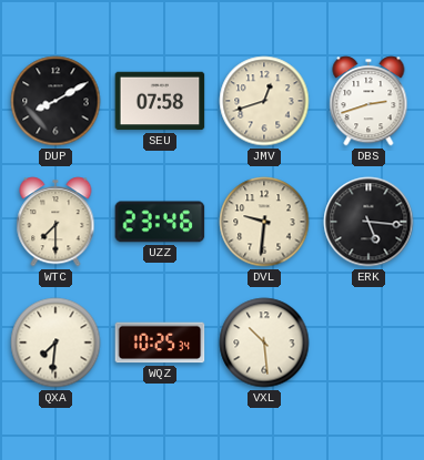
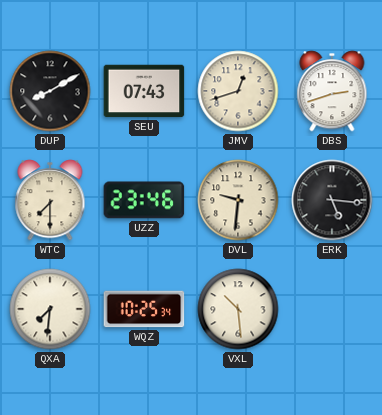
SEU: 07:58 -> 07:43 (144, 91)
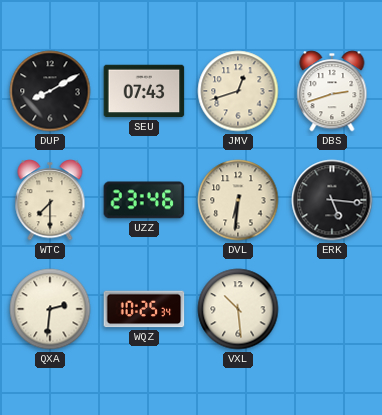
DVL: 9:31 -> 6:31 (238, 200)
QXA: 7:31 -> 2:31 (50, 309)
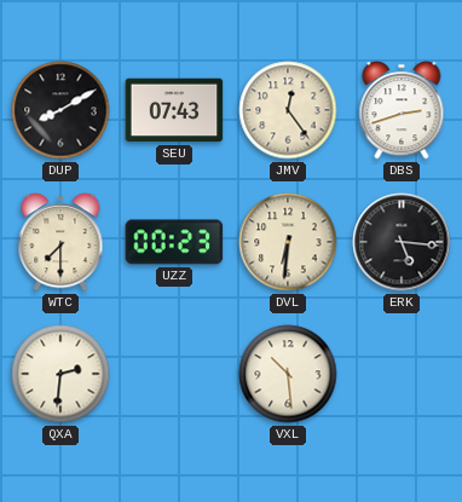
JMV: 12:42 -> 12:24 (288, 110)
UZZ: 23:46 -> 00:23 (174, 242)
WQZ: 10:25 -> none (144, 309)
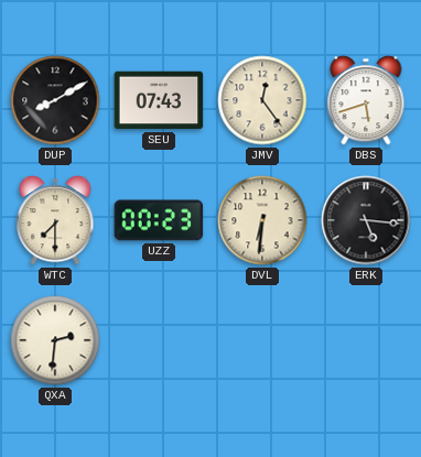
DBS: 2:42 -> 5:42 (366, 100)
VXL: 10:29 -> none (288, 374)
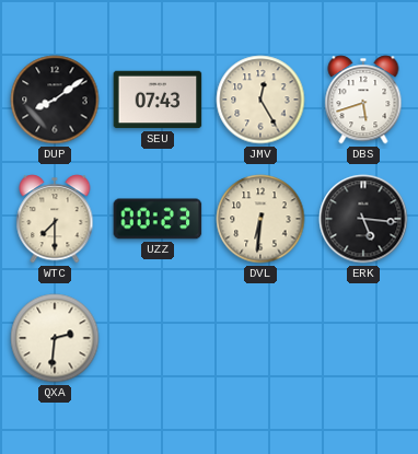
DUP: 8:10 -> 8:09 (55, 100)
JMV: 12:24 -> 12:25 (260, 100)
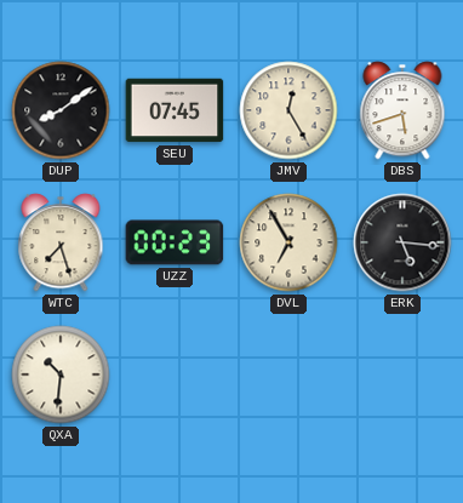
SEU: 07:43 -> 07:45 (175, 110)
WTC: 7:30 -> 7:27 (61, 242)
DVL: 6:31 -> 6:55 (288, 242)
QXA: 2:31 -> 10:31 (61, 375)
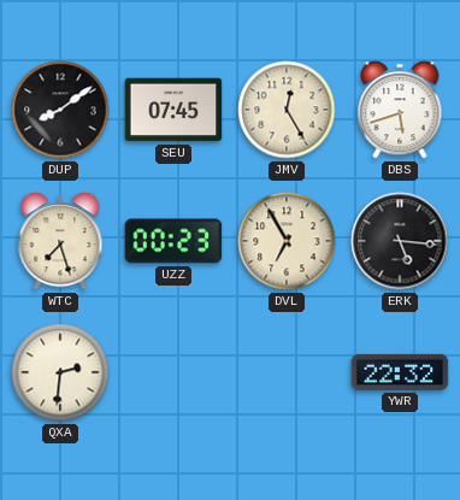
QXA: 10:31 -> 2:31 (60, 372)
YWR: none -> 22:32 (400, 372)
